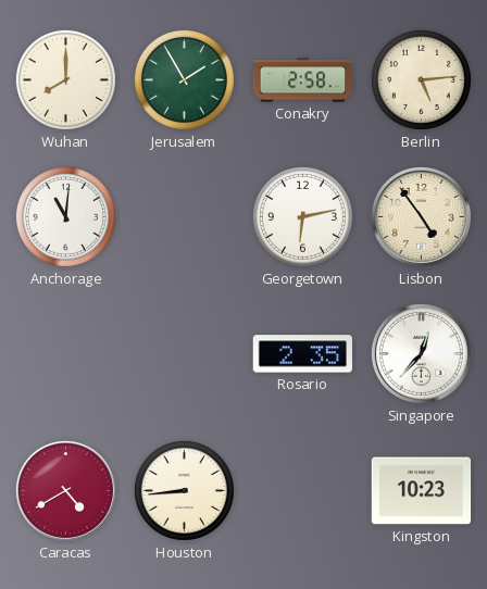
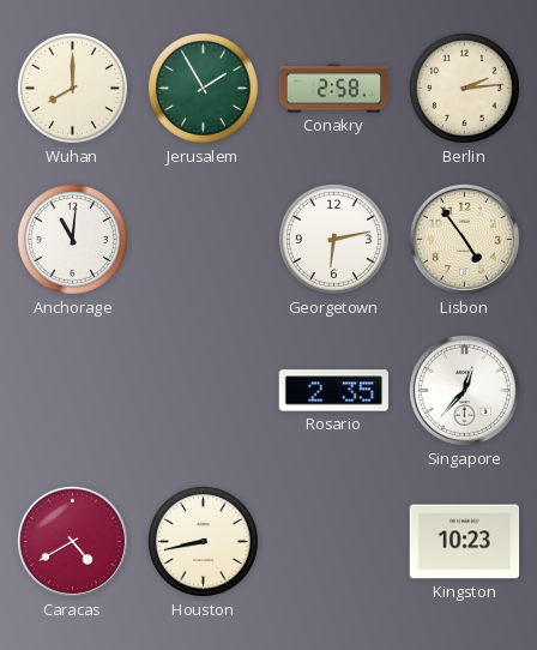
Berlin: 5:14 -> 2:14 (464, 88)
Houston: 8:44 -> 8:43 (203, 541)
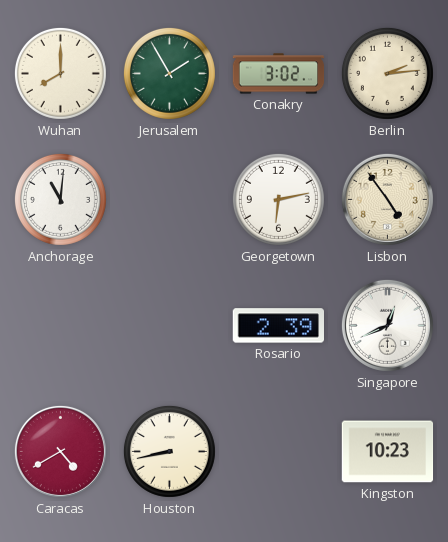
Conakry: 2:58 -> 3:02 (279, 74)
Rosario: 2:35 -> 2:39 (278, 326)
Singapore: 12:37 -> 12:41 (387, 325)
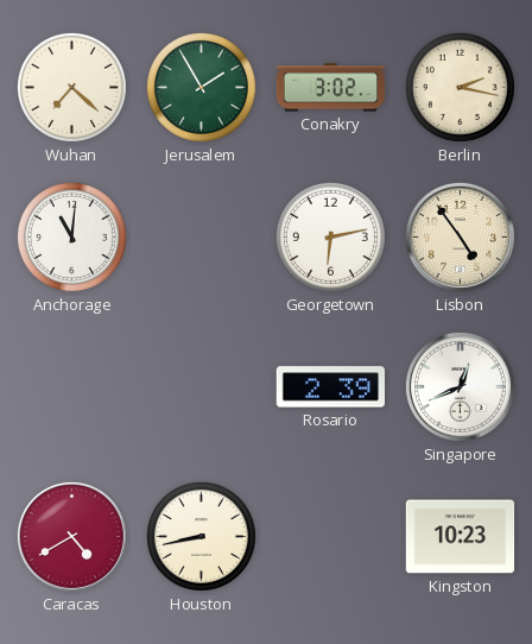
Wuhan: 8:00 -> 7:22 (71, 87)
Berlin: 2:14 -> 2:17 (460, 87)
